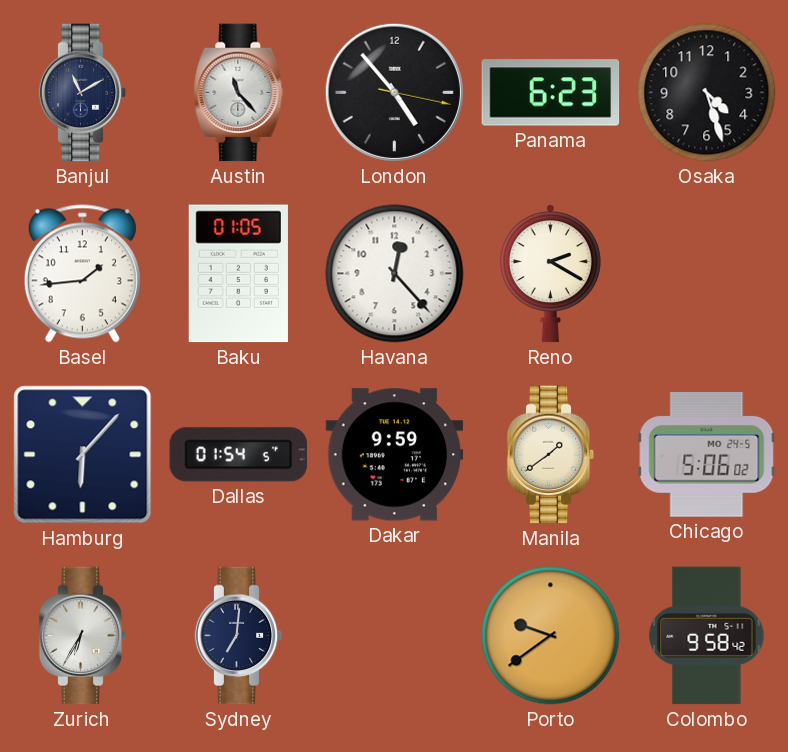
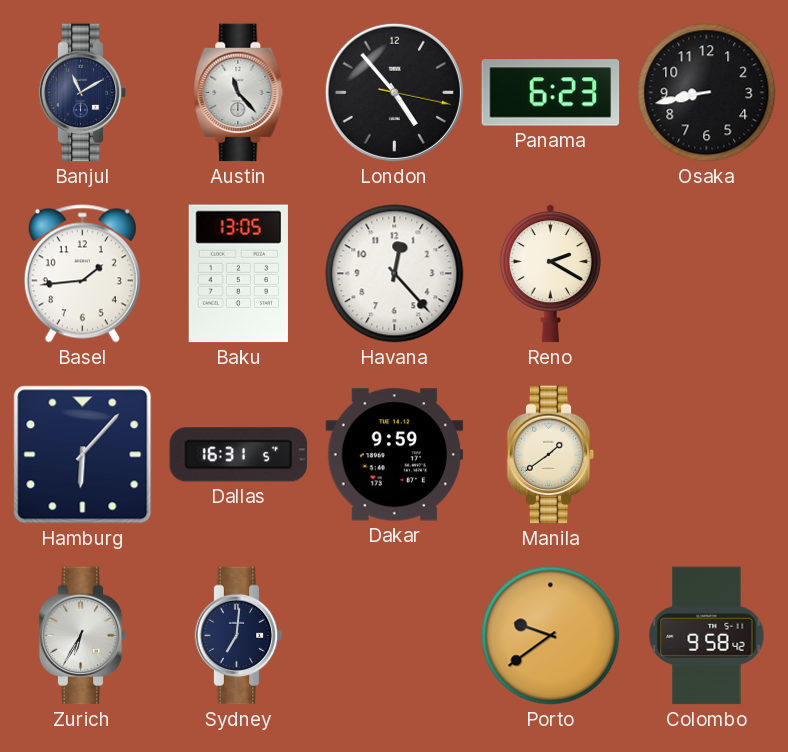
Osaka: 4:27 -> 8:43 (707, 93)
Baku: 01:05 -> 13:05 (238, 274)
Dallas: 01:54 -> 16:31 (239, 455)
Chicago: 5:06 -> none (707, 455)
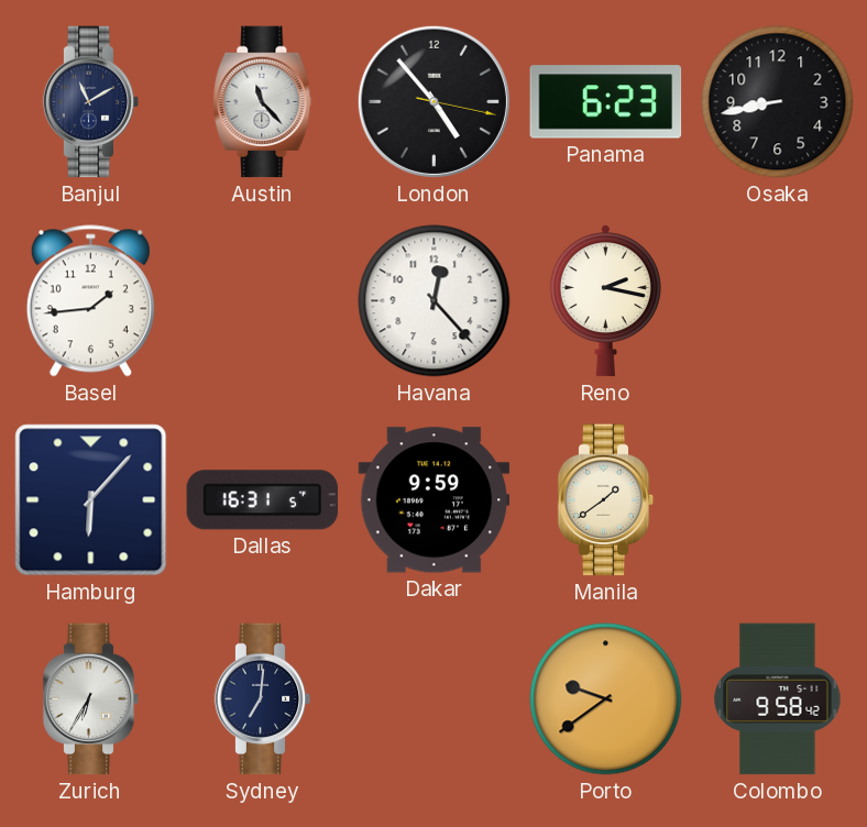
Baku: 13:05 -> none (238, 274)
Reno: 2:20 -> 2:17 (605, 301)
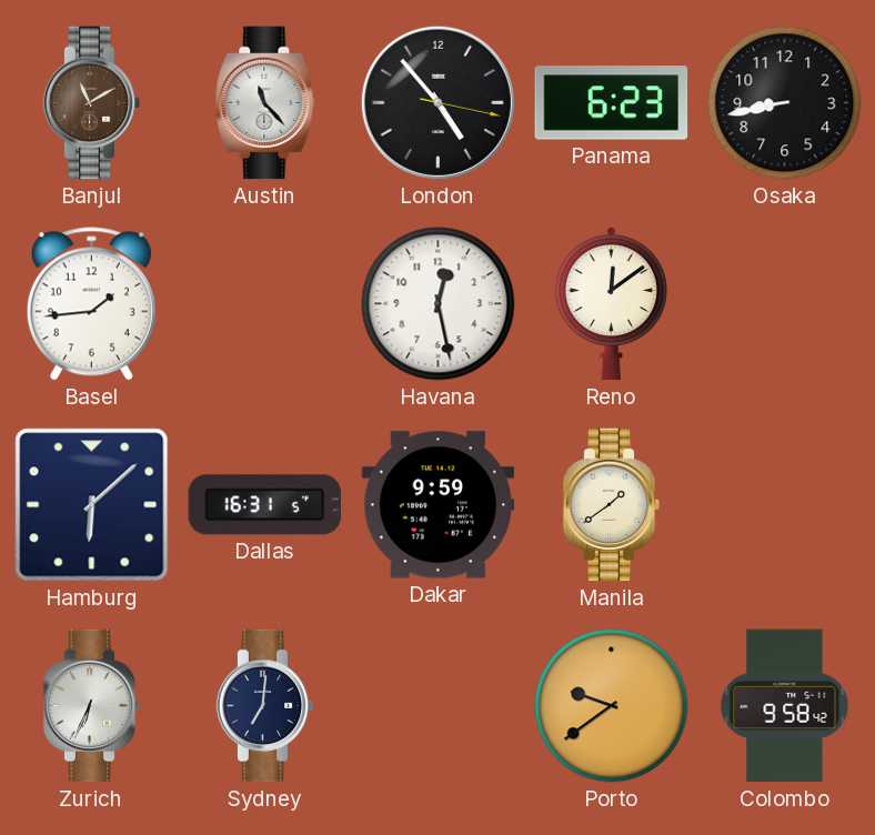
Banjul dial: navy -> brown (92, 103)
Havana: 12:23 -> 12:28 (439, 304)
Reno: 2:17 -> 12:09 (611, 304)
Hamburg: 6:07 -> 6:08 (92, 505)
Zurich: 6:35 -> 6:34 (92, 706)
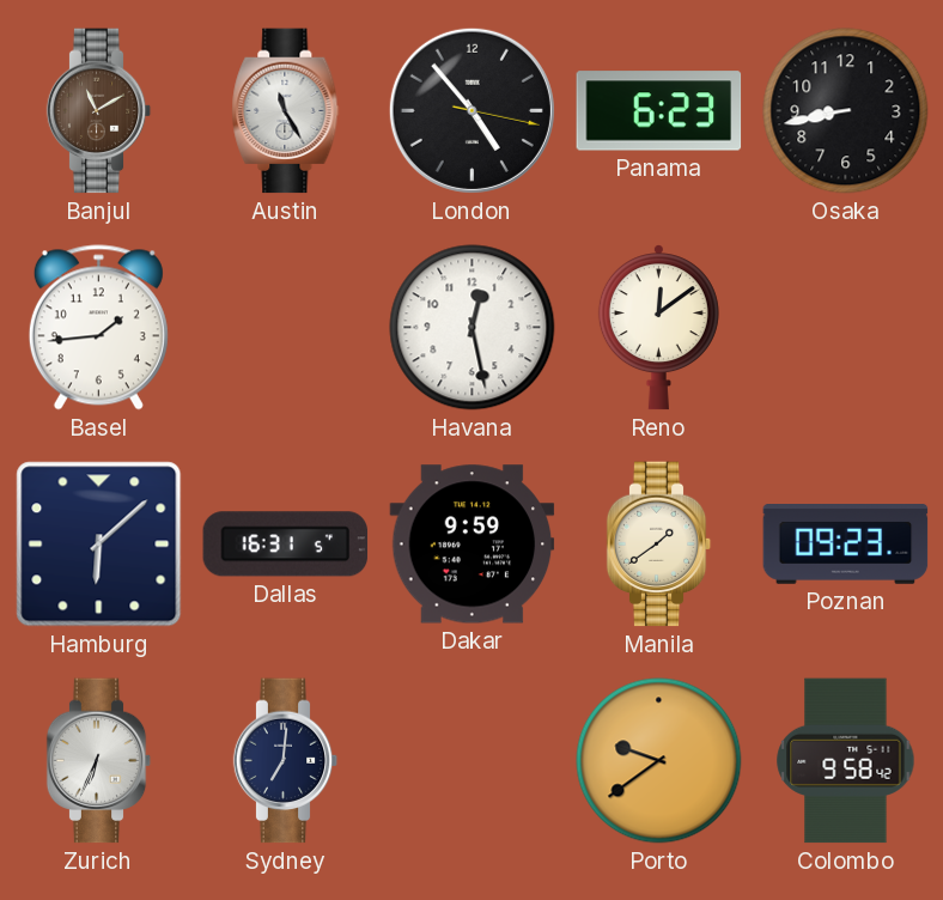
Austin: 11:23 -> 11:25 (286, 111)
Poznan: none -> 09:23 (846, 545)
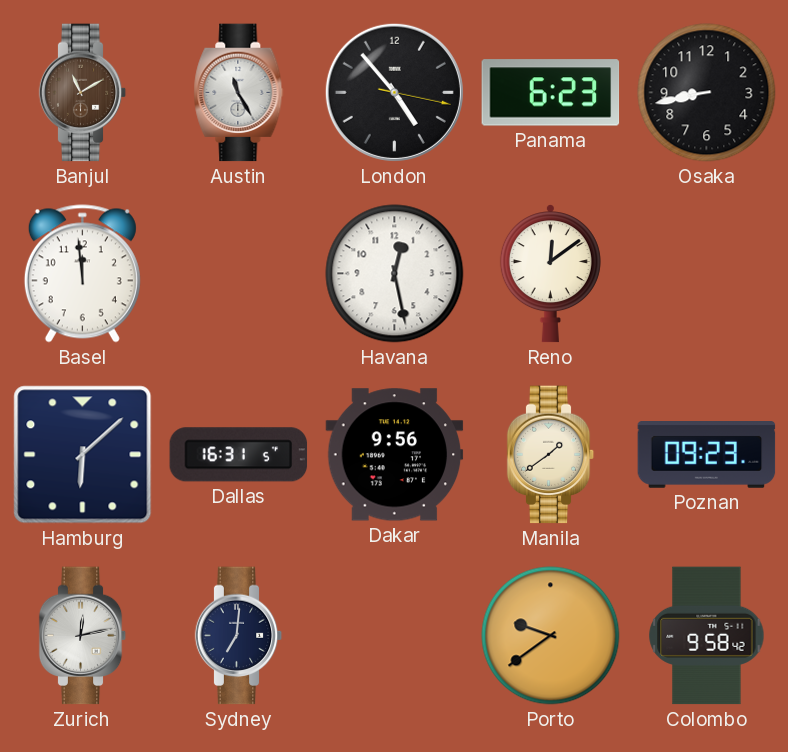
Basel: 1:44 -> 11:59 (82, 274)
Dakar: 9:59 -> 9:56 (395, 455)
Zurich: 6:34 -> 12:13 (83, 636)
